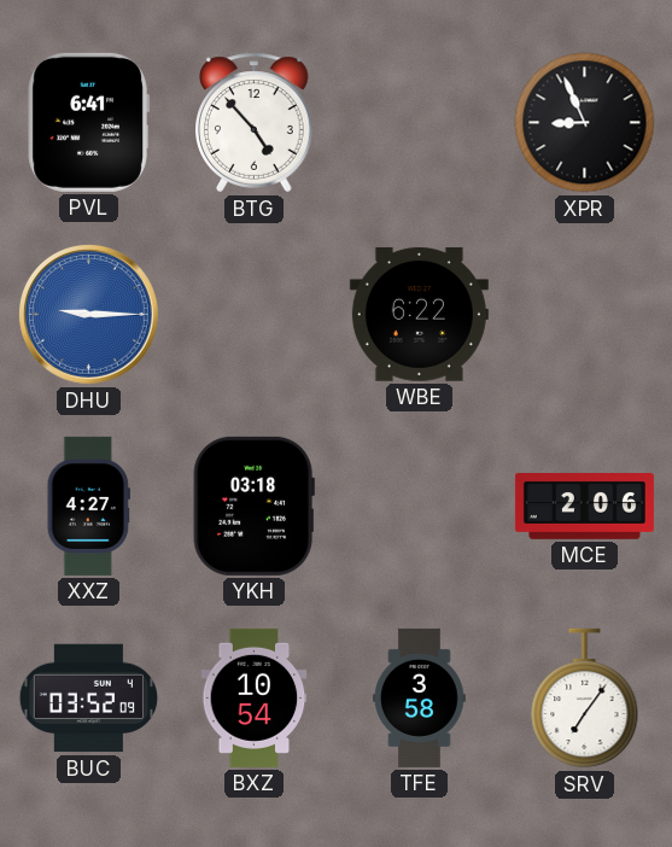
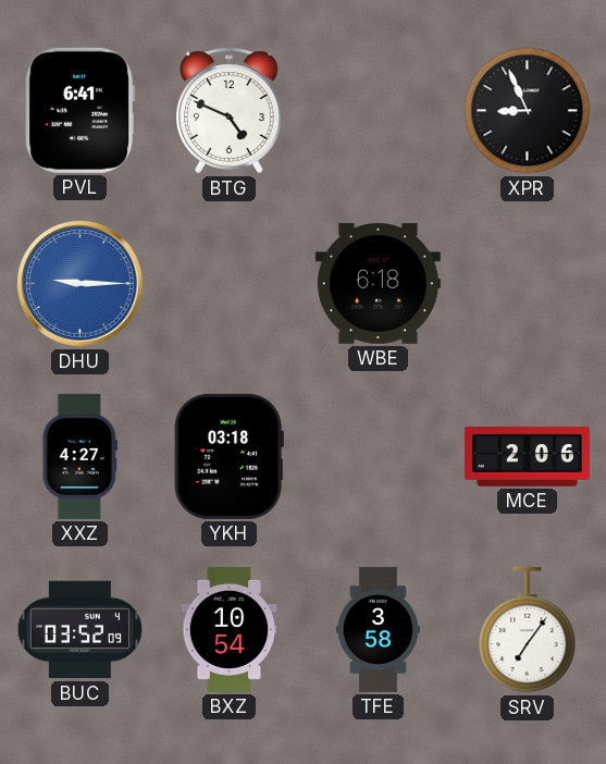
BTG: 4:53 -> 4:49 (230, 111)
WBE: 6:22 -> 6:18 (378, 283)
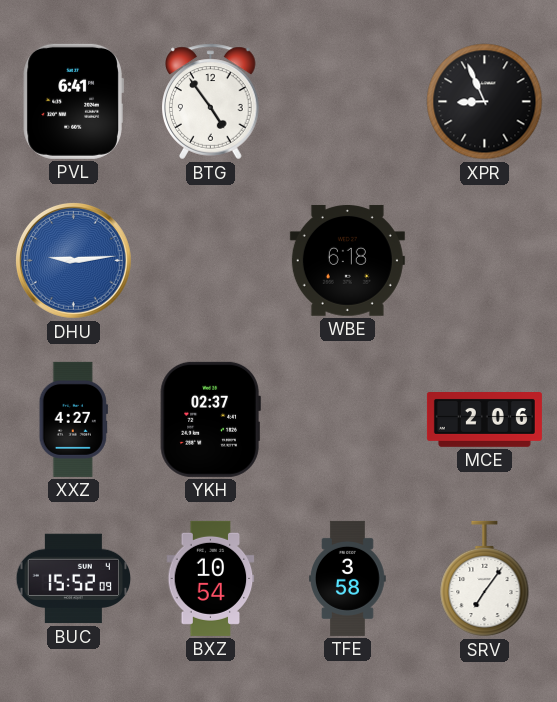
BTG: 4:49 -> 4:54 (211, 102)
DHU: 9:15 -> 9:14 (74, 261)
YKH: 03:18 -> 02:37 (210, 419)
BUC: 03:52 -> 15:52 (74, 579)
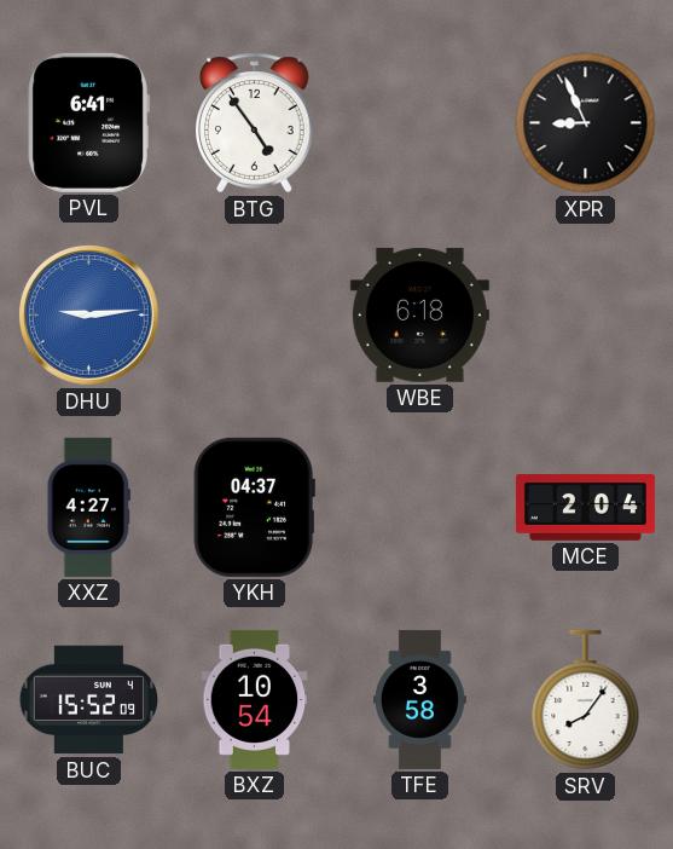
YKH: 02:37 -> 04:37 (254, 507)
MCE: 2:06 -> 2:04 (585, 508)
SRV: 7:06 -> 8:06 (586, 700)
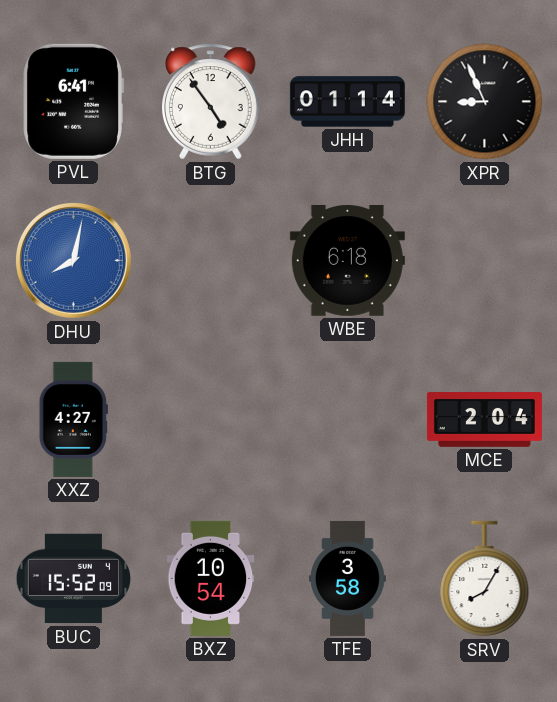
JHH: none -> 01:14 (347, 102)
DHU: 9:14 -> 8:02 (74, 261)
YKH: 04:37 -> none (254, 507)
SRV: 8:06 -> 8:05 (485, 579)
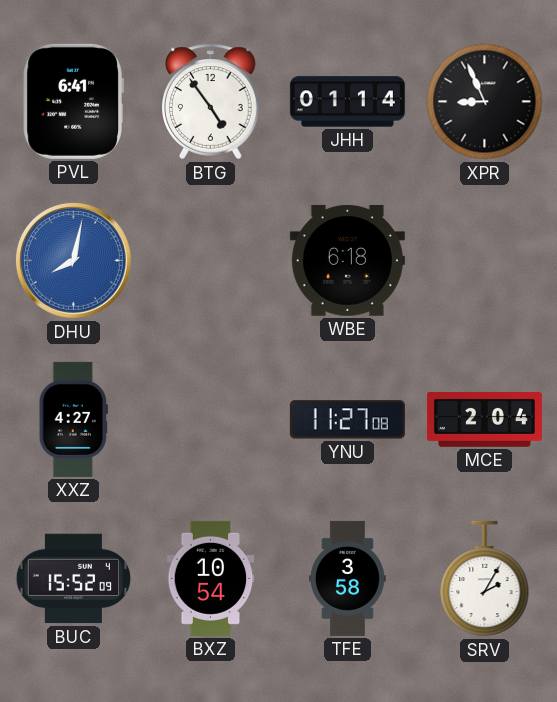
YNU: none -> 11:27 (347, 420)
SRV: 8:05 -> 2:05 (485, 579)
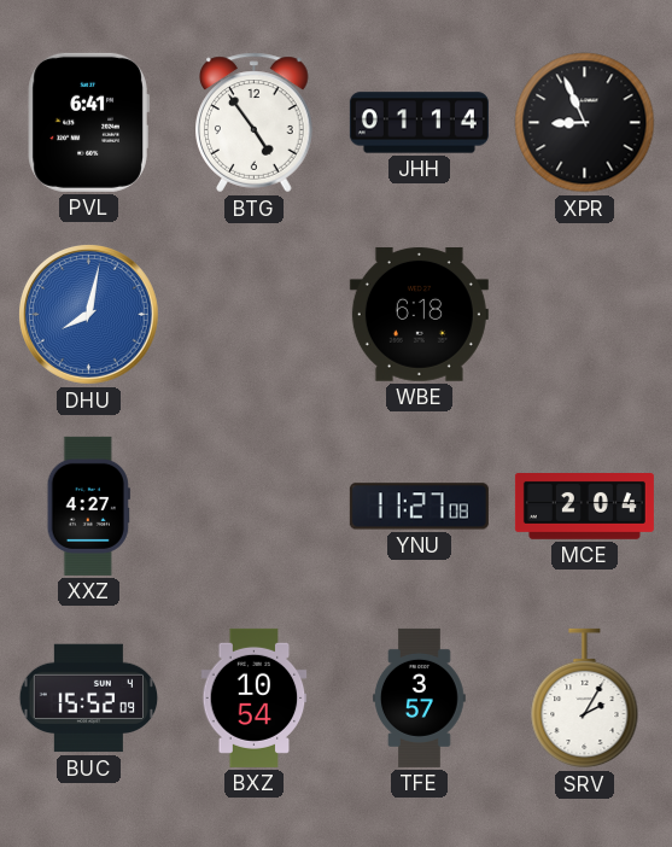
TFE: 3:58 -> 3:57 (420, 697)
